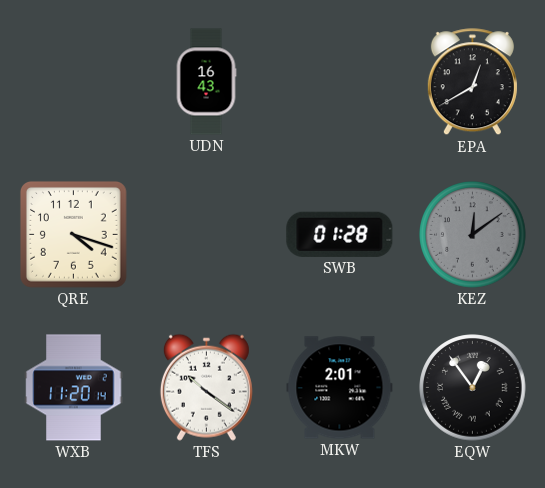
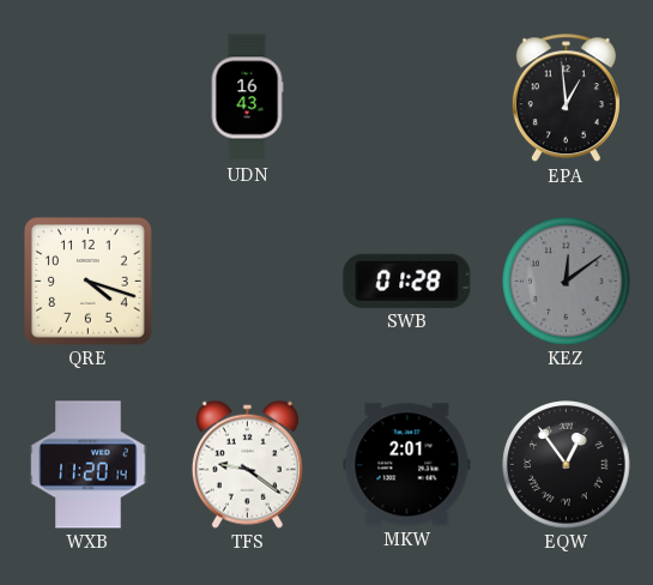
EPA: 12:40 -> 12:59 (566, 98)
TFS: 10:21 -> 9:21 (247, 464)
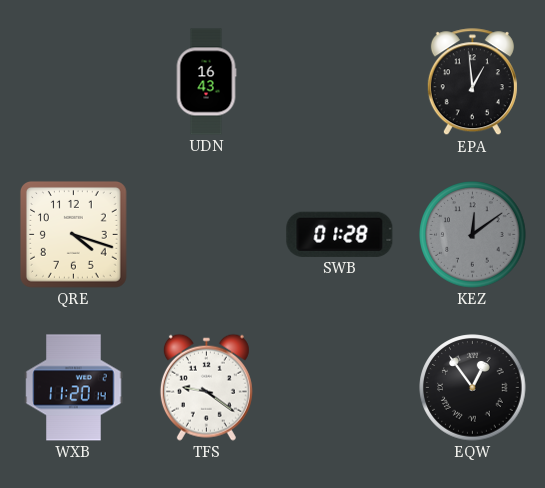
MKW: 2:01 -> none (407, 465)
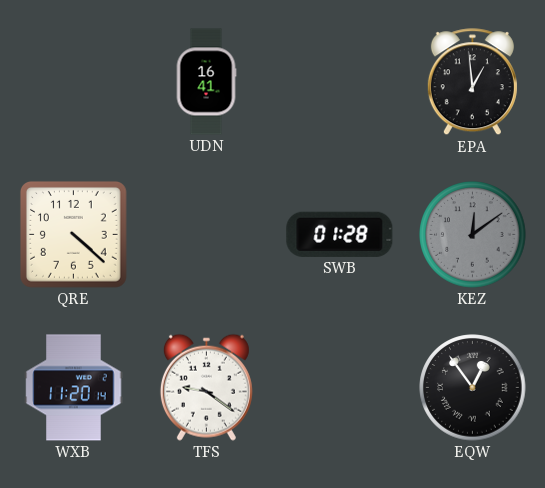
UDN: 16:43 -> 16:41 (206, 82)
QRE: 4:18 -> 4:22 (73, 234)
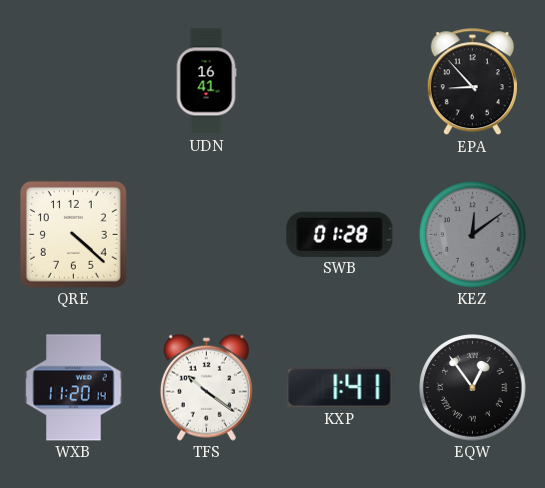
EPA: 12:59 -> 8:53 (472, 82)
TFS: 9:21 -> 10:21 (206, 387)
KXP: none -> 1:41 (340, 387)
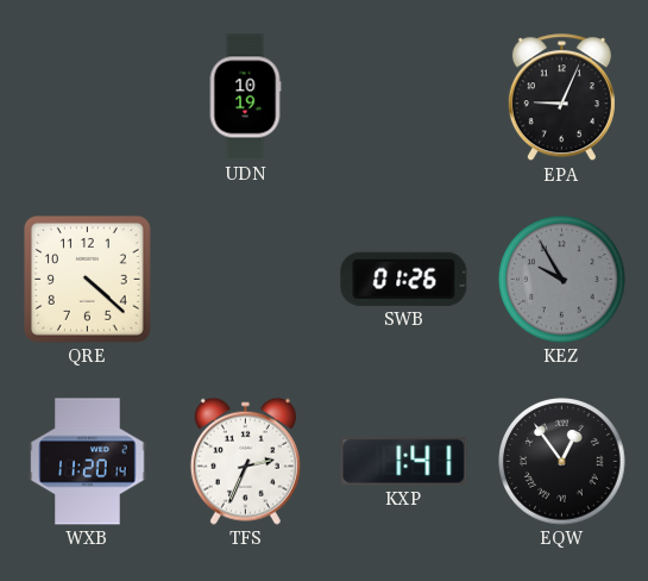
UDN: 16:41 -> 10:19 (245, 98)
EPA: 8:53 -> 9:04 (561, 98)
SWB: 01:28 -> 01:26 (404, 279)
KEZ: 12:09 -> 9:55 (562, 280)
TFS: 10:21 -> 2:34 (245, 461)
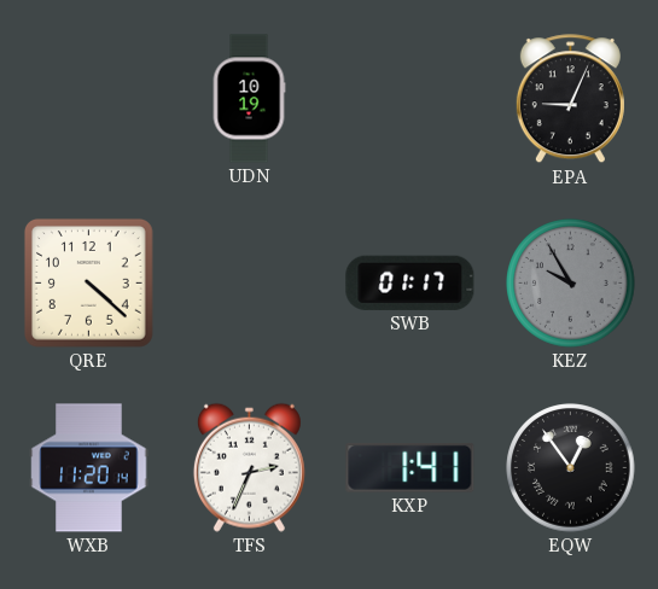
SWB: 01:26 -> 01:17 (410, 282)
